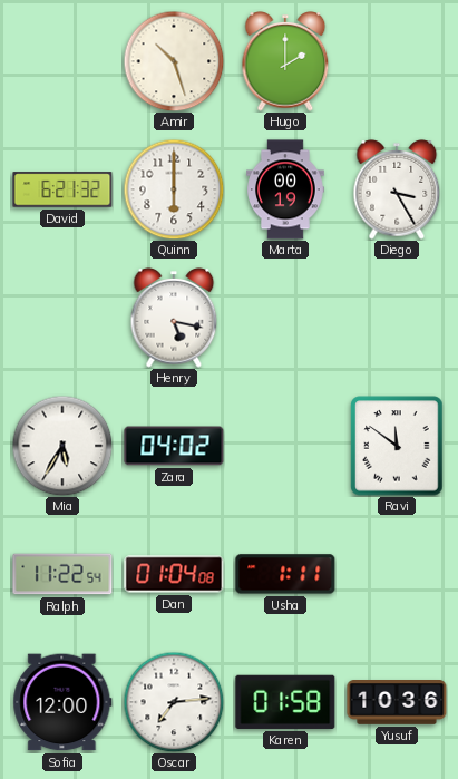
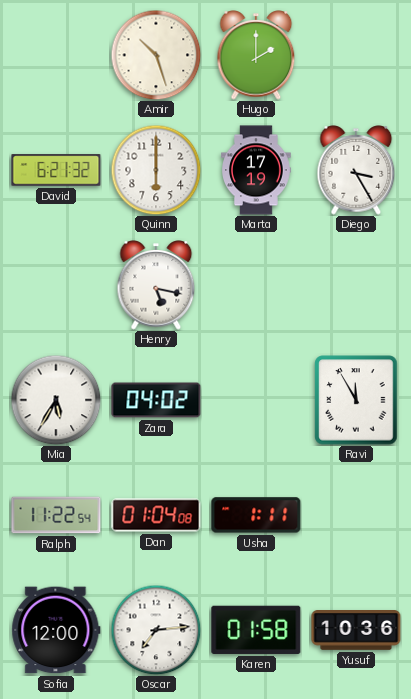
Marta: 00:19 -> 17:19 (256, 170)
Ravi: 11:51 -> 11:55 (356, 400)
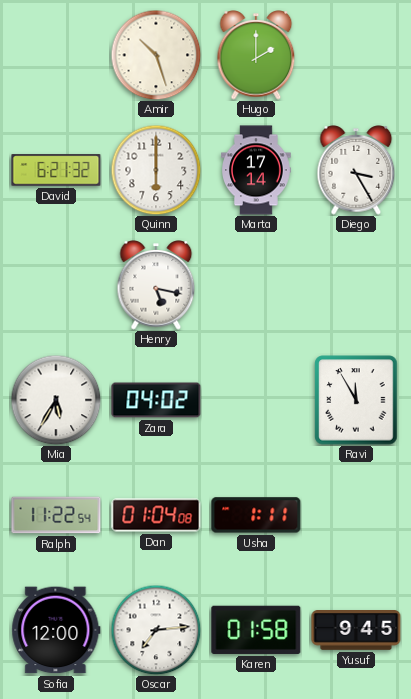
Marta: 17:19 -> 17:14 (256, 170)
Yusuf: 10:36 -> 9:45 (356, 631)
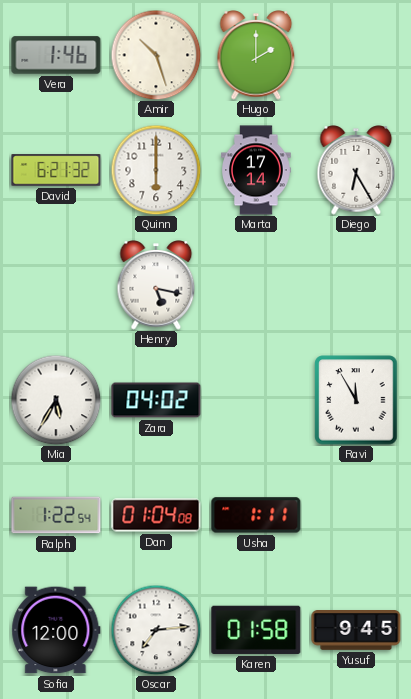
Vera: none -> 1:46 (56, 55)
Diego: 3:25 -> 6:25 (356, 170)
Ralph: 11:22 -> 1:22 (56, 515)
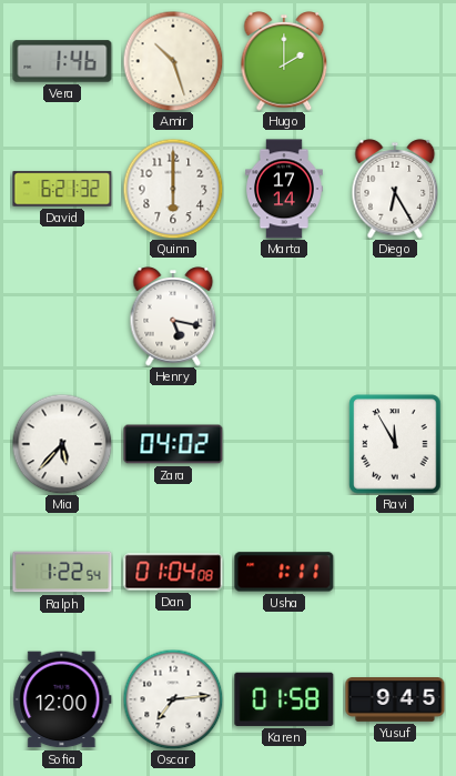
Mia: 5:35 -> 5:37 (62, 444)
